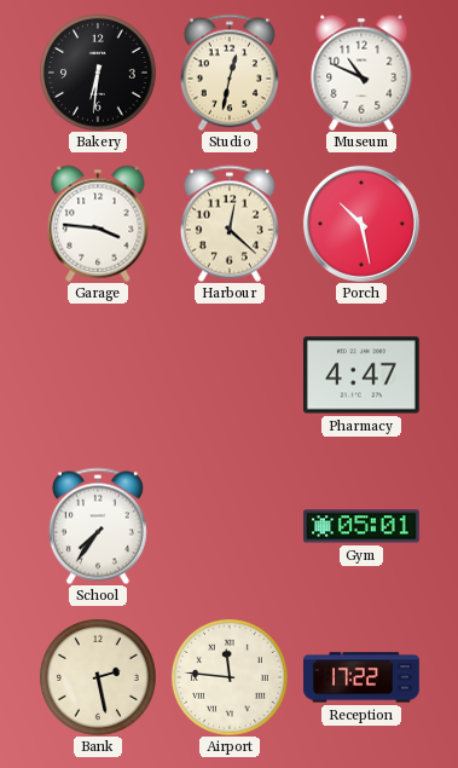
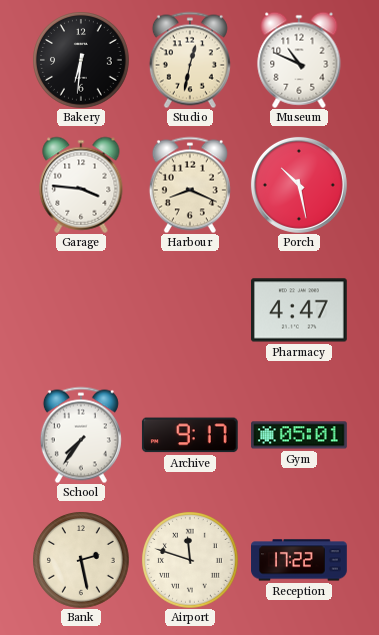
Harbour: 12:22 -> 8:19 (190, 185)
Archive: none -> 9:17 (190, 435)
Airport: 11:46 -> 11:48 (190, 560)
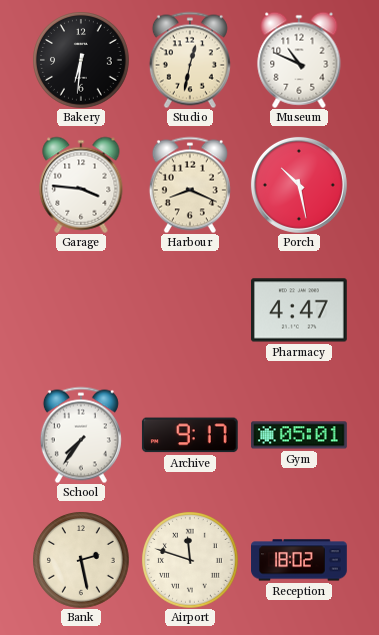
Reception: 17:22 -> 18:02 (300, 560)
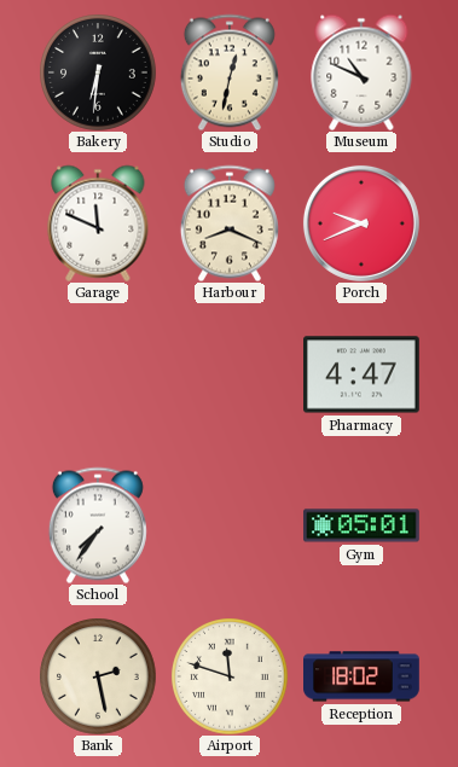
Garage: 3:46 -> 11:49 (98, 223)
Porch: 10:28 -> 9:41 (361, 223)
Archive: 9:17 -> none (190, 435)
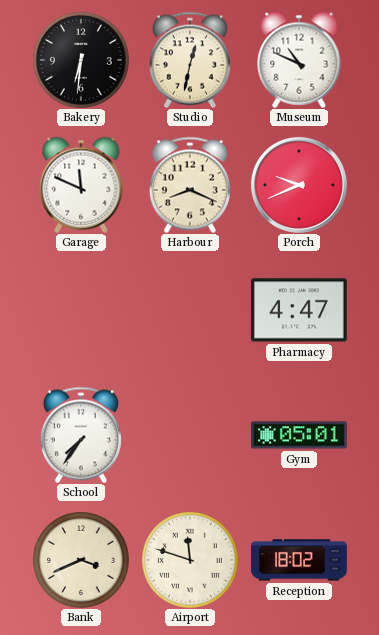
Bank: 2:28 -> 3:41 (81, 560)
